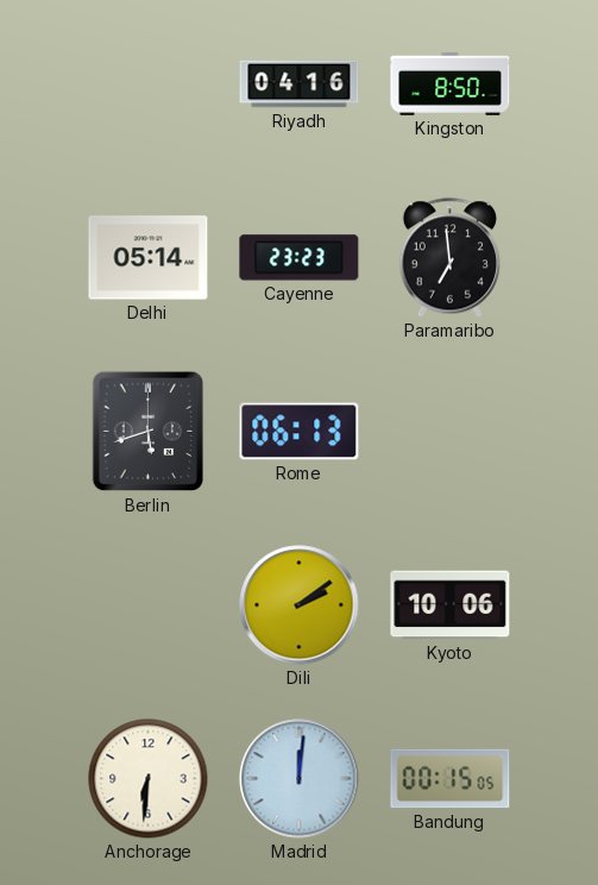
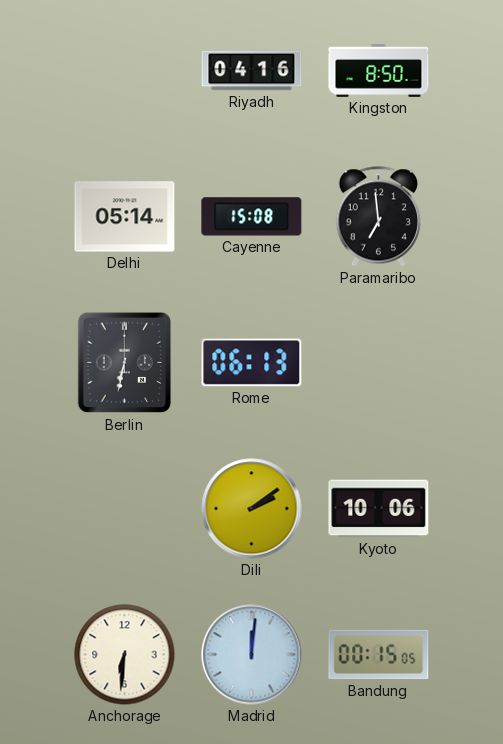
Cayenne: 23:23 -> 15:08 (252, 217)
Berlin: 5:42 -> 6:32 (125, 363)
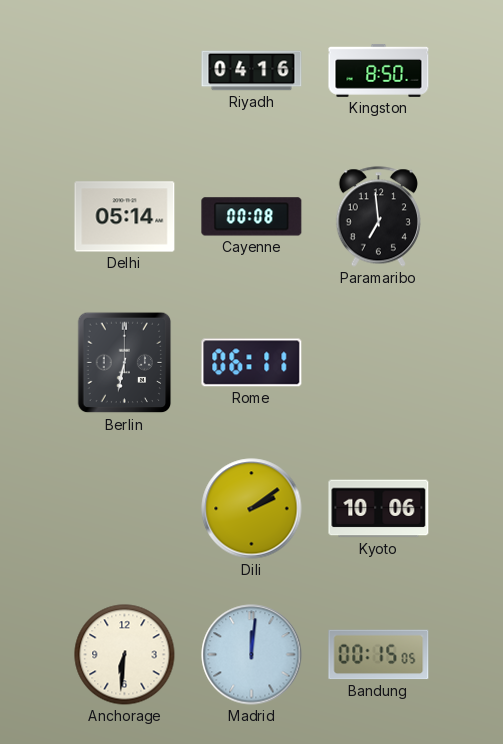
Cayenne: 15:08 -> 00:08 (252, 217)
Rome: 06:13 -> 06:11 (252, 363)
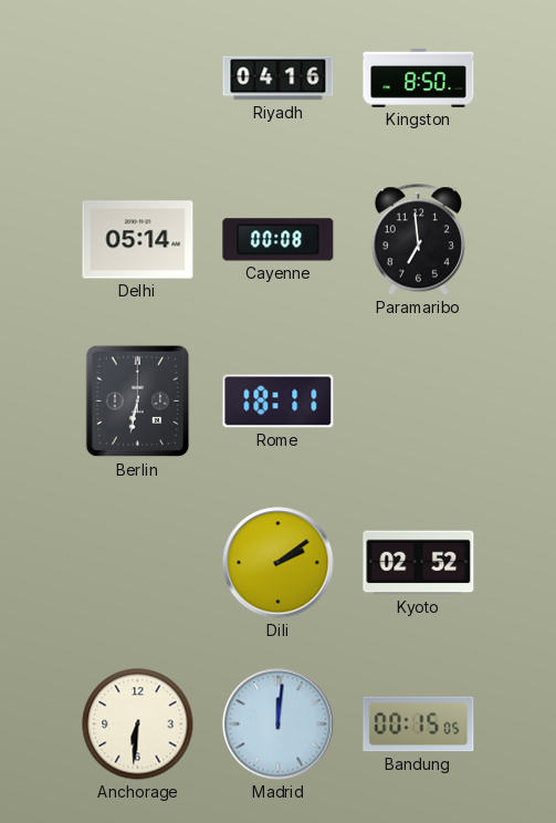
Rome: 06:11 -> 18:11 (279, 402)
Kyoto: 10:06 -> 02:52 (419, 563)
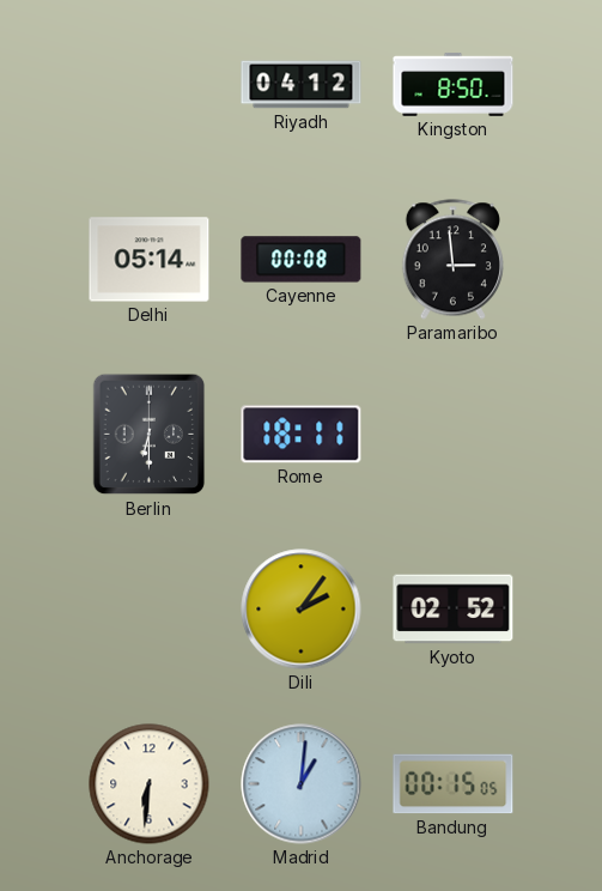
Riyadh: 04:16 -> 04:12 (302, 85)
Paramaribo: 6:59 -> 2:59 (452, 260)
Berlin: 6:32 -> 6:30 (150, 435)
Dili: 2:09 -> 2:06 (302, 610)
Madrid: 12:01 -> 1:01 (302, 784)
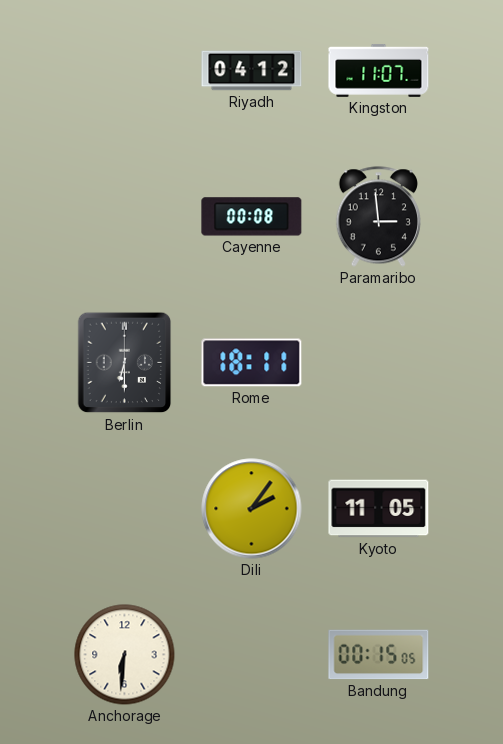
Kingston: 8:50 -> 11:07 (379, 70)
Delhi: 05:14 -> none (150, 260)
Kyoto: 02:52 -> 11:05 (379, 509)
Madrid: 1:01 -> none (302, 784)
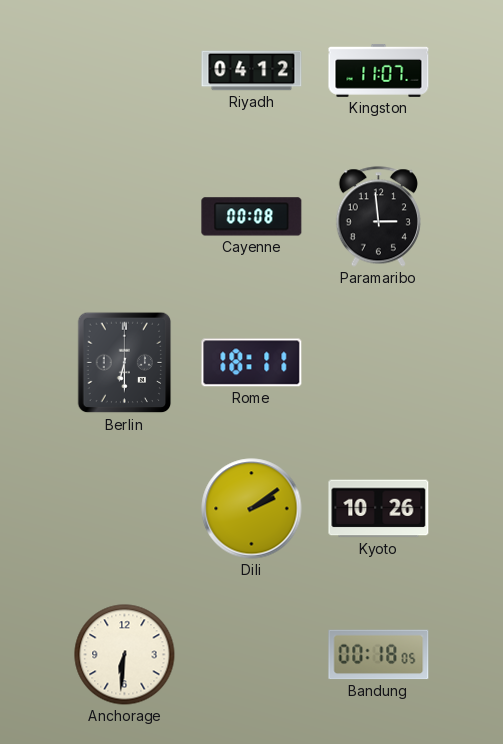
Dili: 2:06 -> 2:09 (252, 509)
Kyoto: 11:05 -> 10:26 (379, 509)
Bandung: 00:15 -> 00:18 (379, 655)
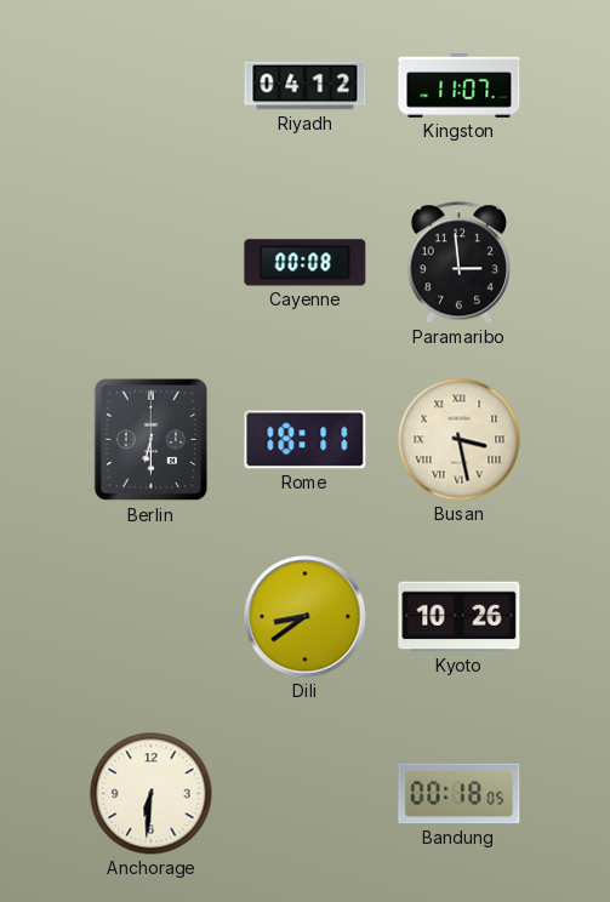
Busan: none -> 3:28 (460, 440)
Dili: 2:09 -> 8:39 (306, 617)
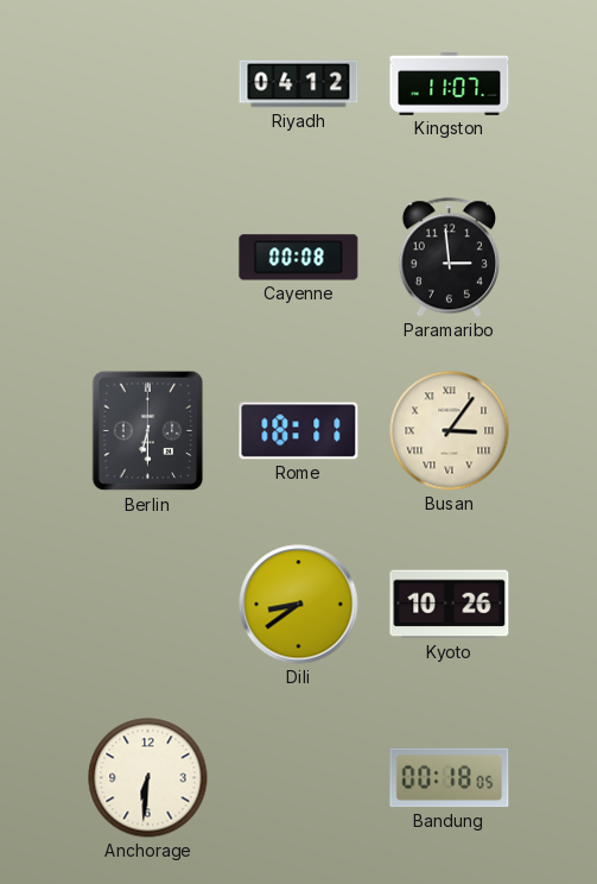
Busan: 3:28 -> 3:06 (450, 431)
